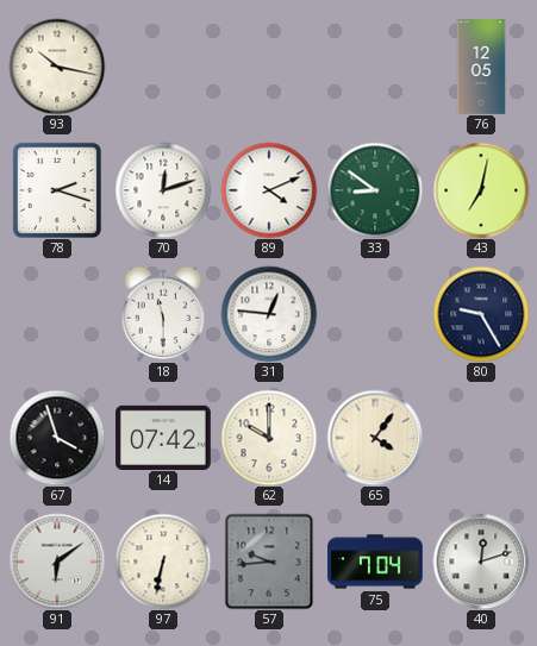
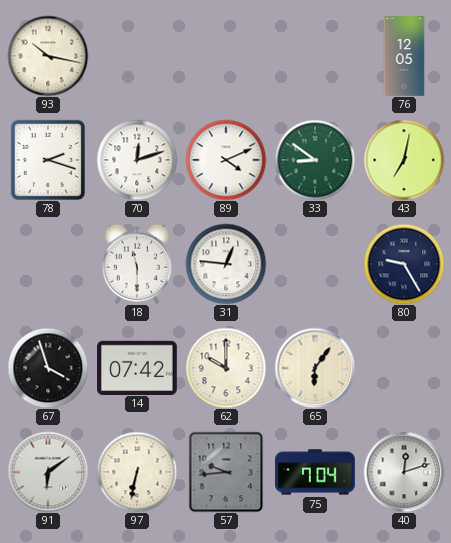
65: 4:06 -> 6:06 (315, 368)
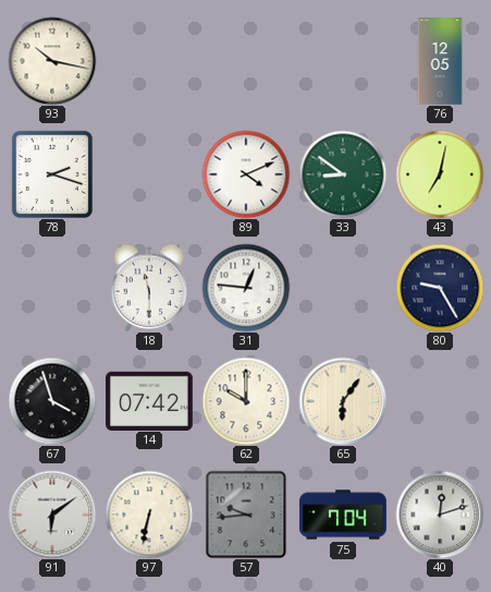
70: 12:12 -> none (137, 160)
